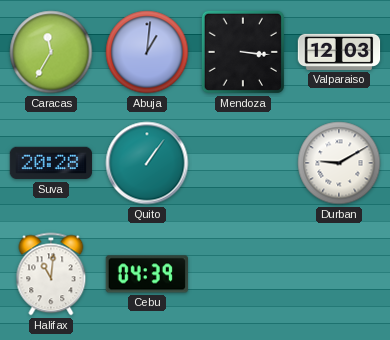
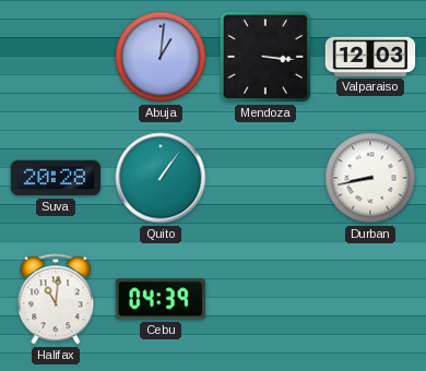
Caracas: 11:35 -> none (51, 52)
Durban: 9:10 -> 8:43 (370, 178)
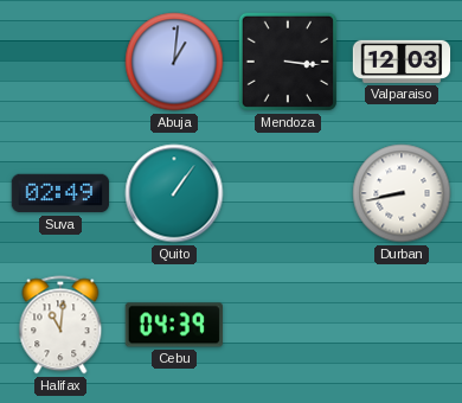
Suva: 20:28 -> 02:49 (60, 193)
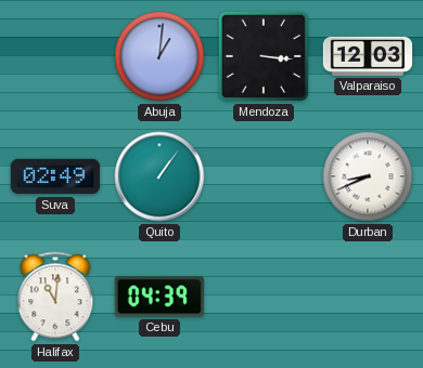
Durban: 8:43 -> 8:41 (368, 176)
